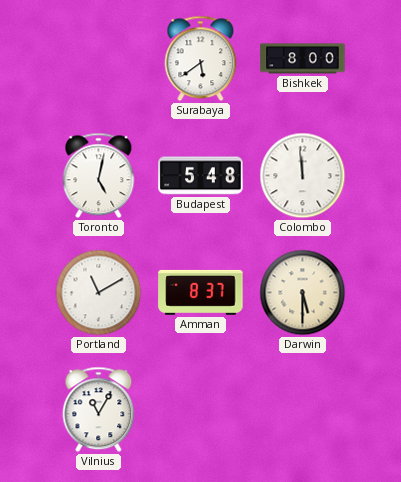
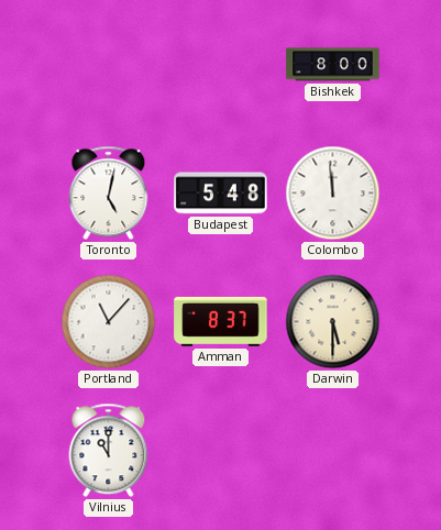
Surabaya: 5:39 -> none (201, 59)
Portland: 11:10 -> 11:07 (109, 322)
Vilnius: 11:05 -> 11:00 (109, 451)
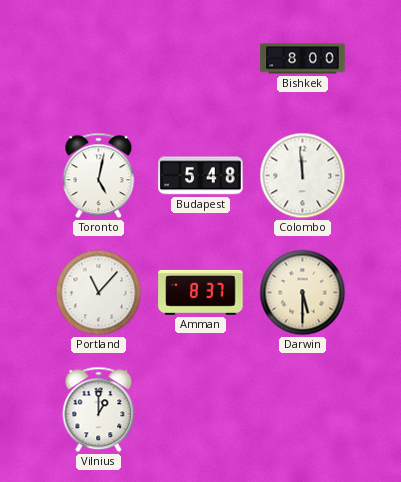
Vilnius: 11:00 -> 1:00 (99, 410)
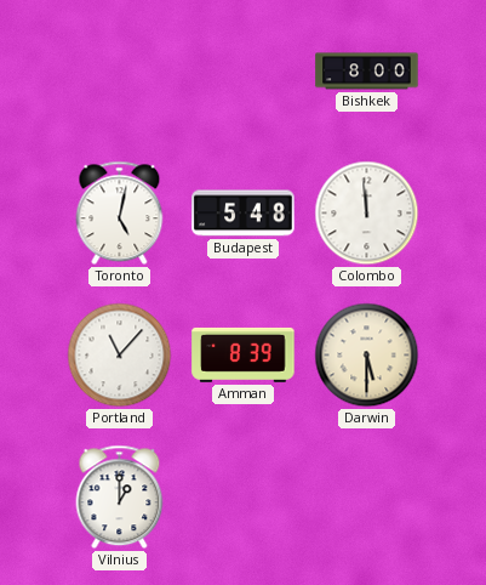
Amman: 8:37 -> 8:39 (244, 354)
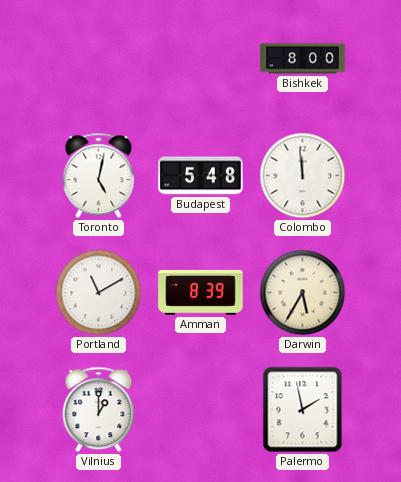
Portland: 11:07 -> 11:10 (99, 293)
Darwin: 5:30 -> 5:35 (303, 293)
Palermo: none -> 1:58 (303, 410)
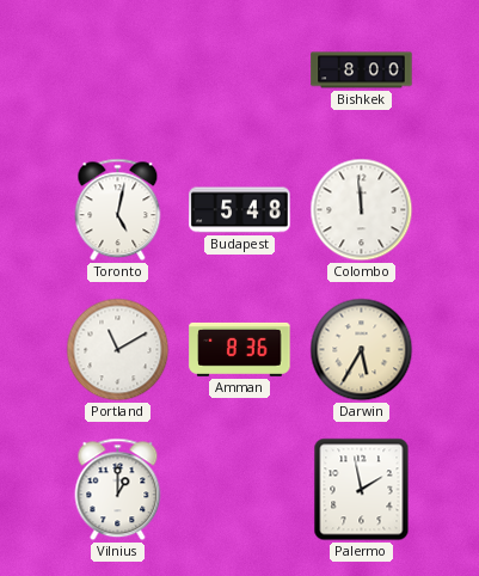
Amman: 8:39 -> 8:36 (240, 349)
